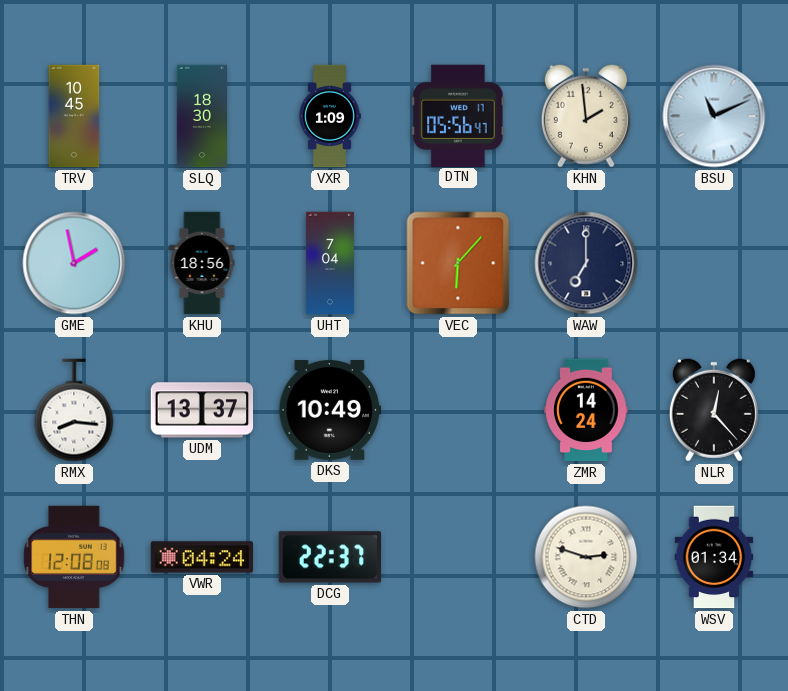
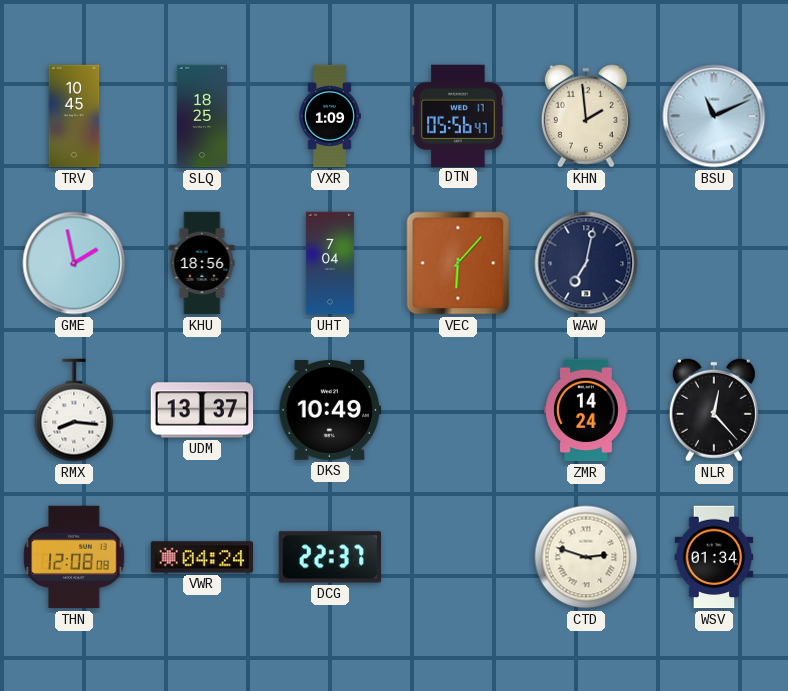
SLQ: 18:30 -> 18:25 (201, 116)
WAW: 7:00 -> 7:02 (586, 263)
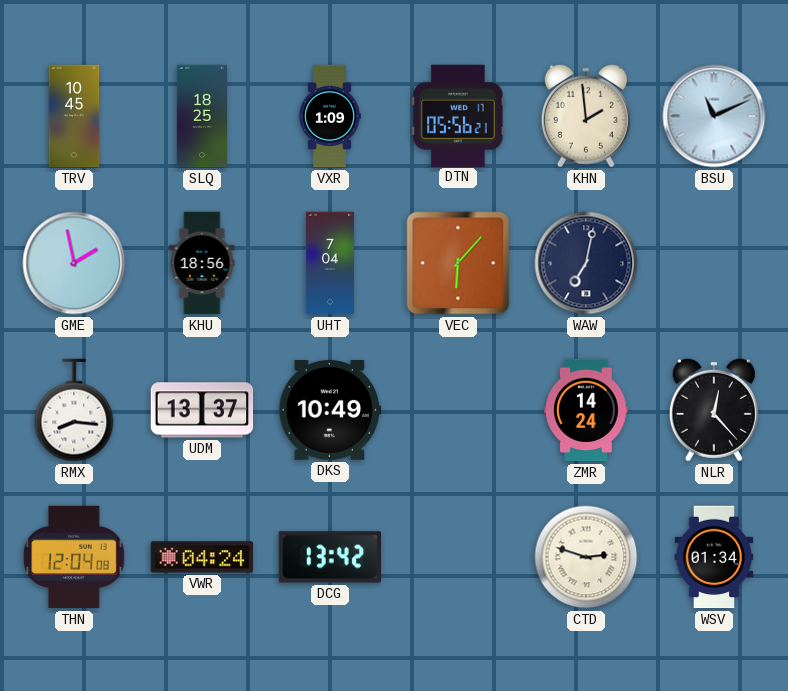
DTN: 05:56:47 -> 05:56:21 (458, 115)
THN: 12:08 -> 12:04 (74, 557)
DCG: 22:37 -> 13:42 (329, 557)
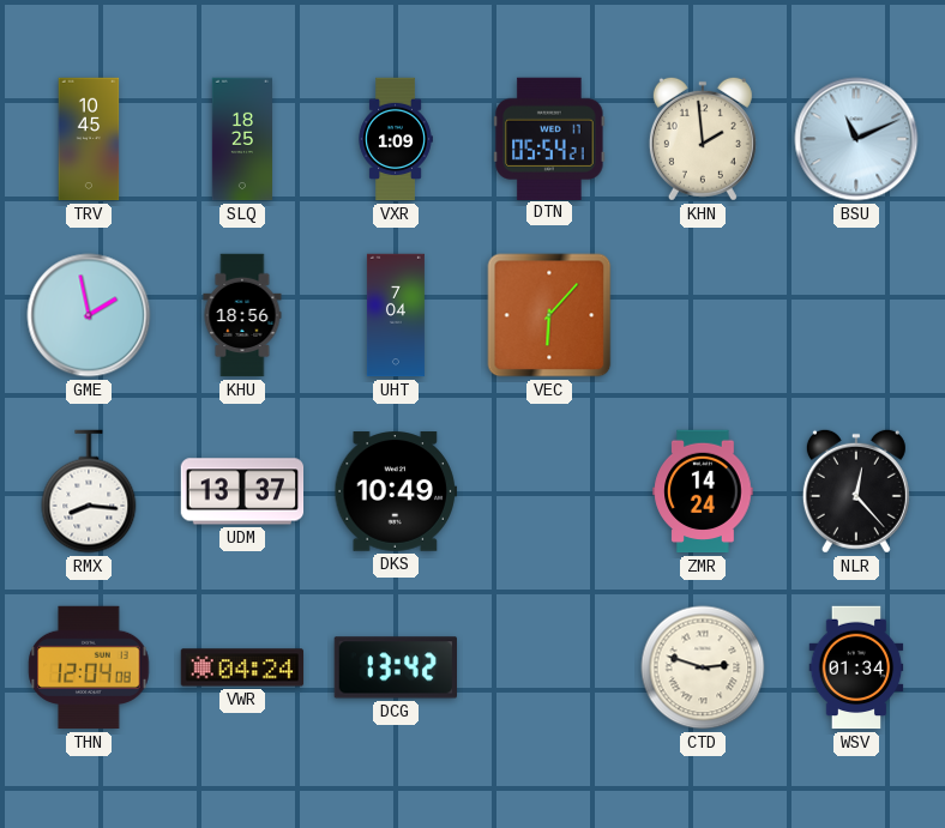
DTN: 05:56 -> 05:54 (549, 138)
WAW: 7:02 -> none (586, 263)
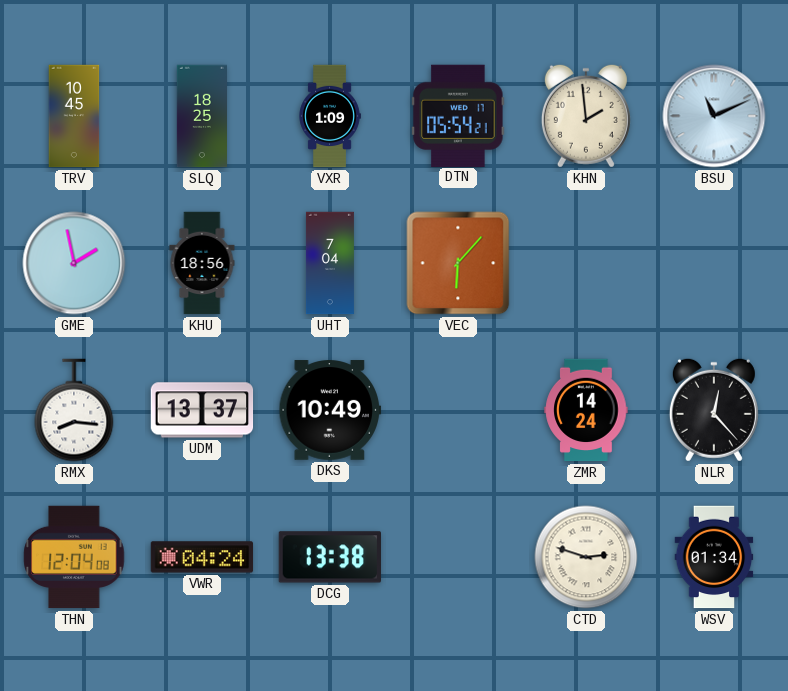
DCG: 13:42 -> 13:38 (329, 557)
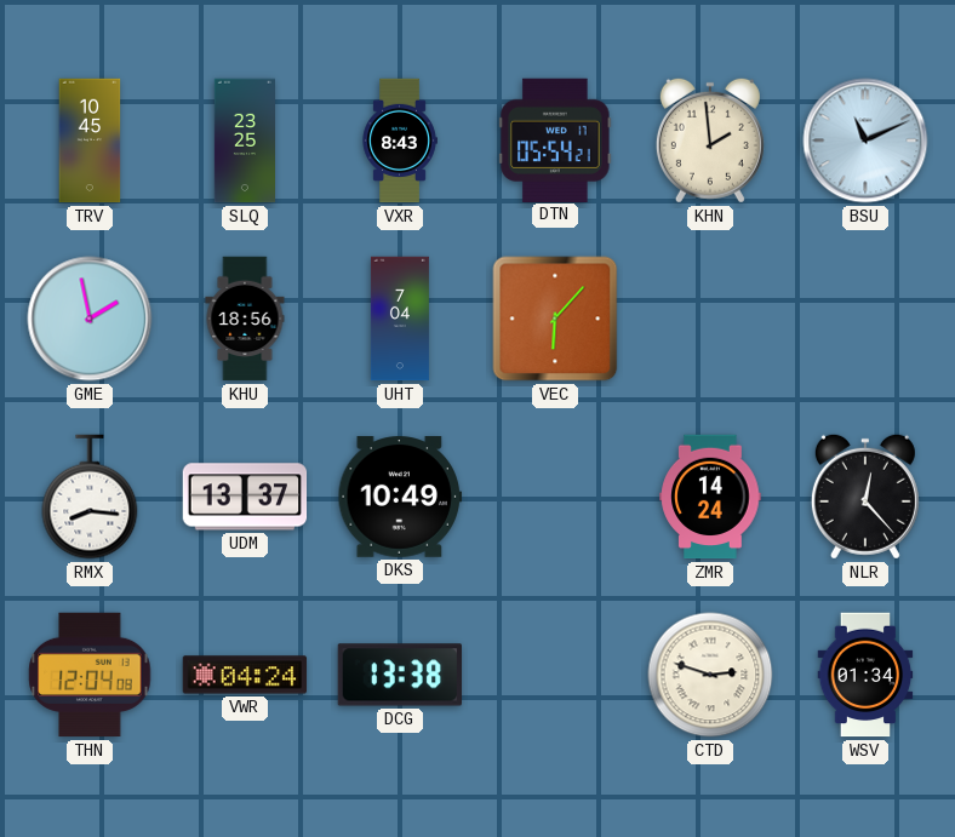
SLQ: 18:25 -> 23:25 (244, 141)
VXR: 1:09 -> 8:43 (400, 141)
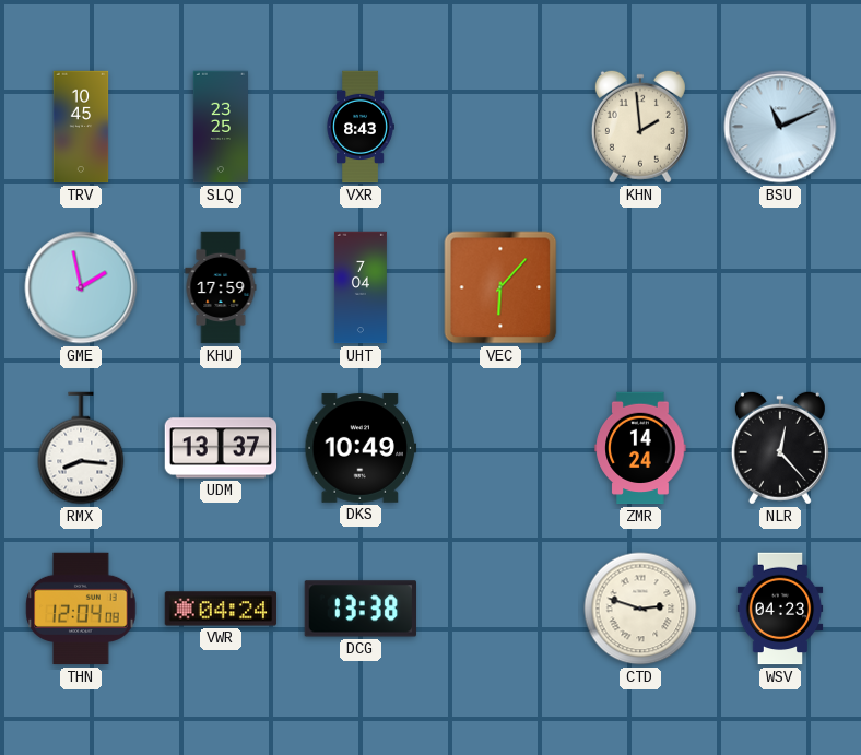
DTN: 05:54 -> none (555, 139)
KHU: 18:56 -> 17:59 (221, 287)
WSV: 01:34 -> 04:23 (780, 609)
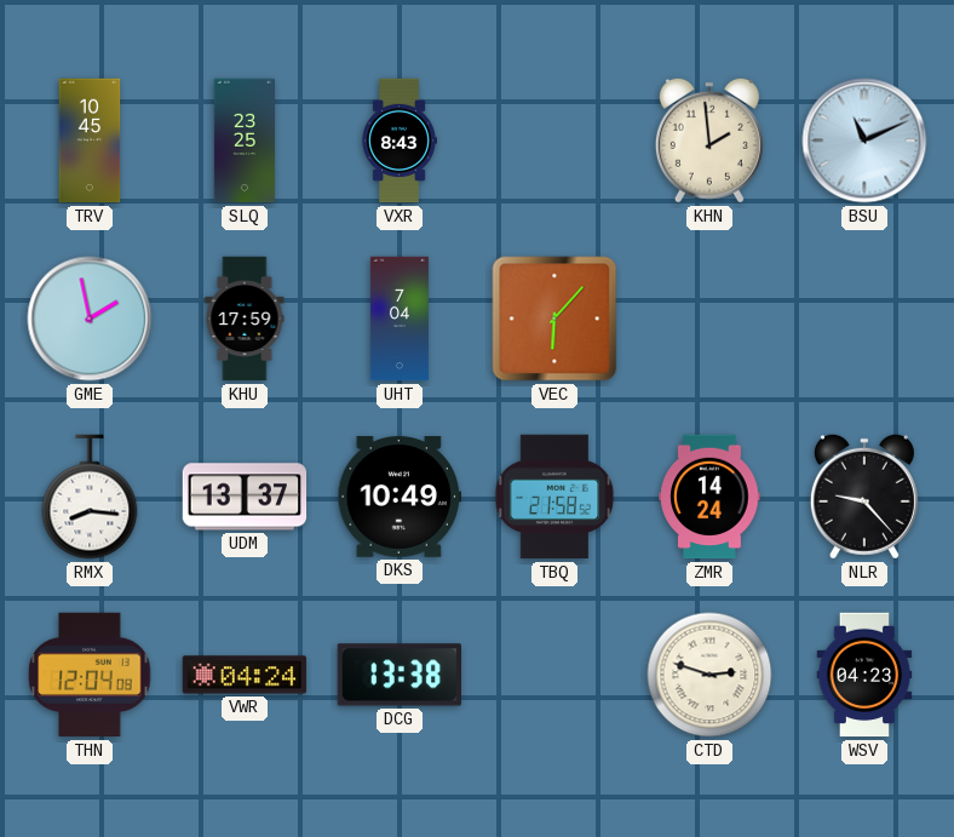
TBQ: none -> 21:58 (554, 497)
NLR: 12:23 -> 9:23 (864, 497)
